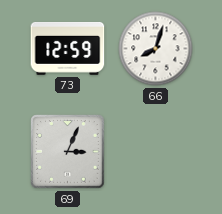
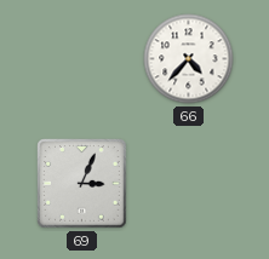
73: 12:59 -> none (68, 49)
66: 8:03 -> 4:37 (189, 59)
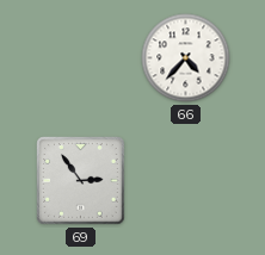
69: 3:04 -> 2:54 (81, 181)
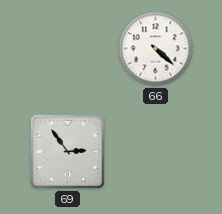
66: 4:37 -> 4:22 (156, 49)
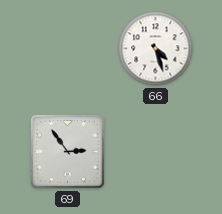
66: 4:22 -> 4:27 (156, 49)
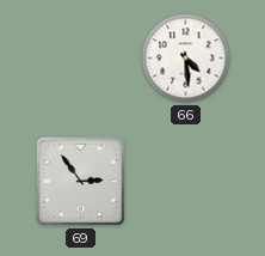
66: 4:27 -> 4:29 (186, 59)
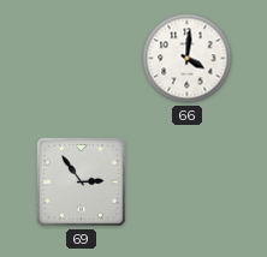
66: 4:29 -> 4:01 (188, 59)
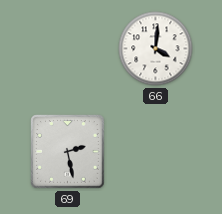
69: 2:54 -> 2:28 (68, 152)
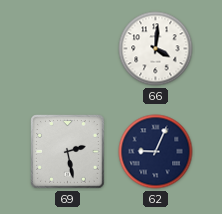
62: none -> 9:04 (156, 152)
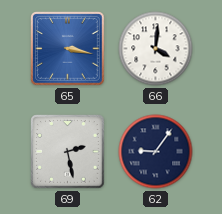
65: none -> 3:17 (68, 49)
62: 9:04 -> 9:06 (156, 152)
